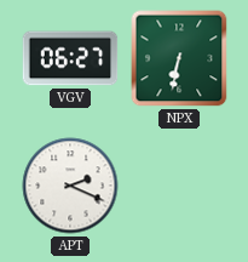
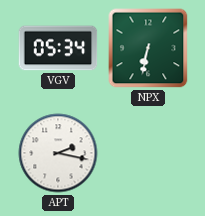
VGV: 06:27 -> 05:34 (58, 48)
APT: 2:19 -> 2:17 (58, 153)
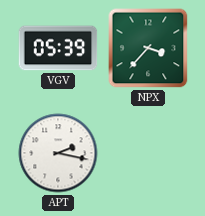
VGV: 05:34 -> 05:39 (58, 48)
NPX: 6:32 -> 3:37 (148, 48)
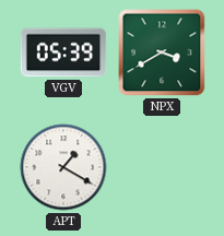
NPX: 3:37 -> 3:40 (162, 52)
APT: 2:17 -> 1:20 (63, 167)
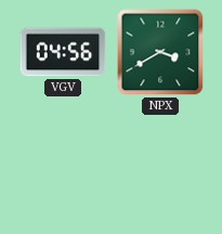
VGV: 05:39 -> 04:56 (63, 52)
APT: 1:20 -> none (63, 167)
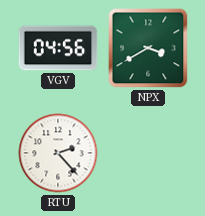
RTU: none -> 2:23 (58, 153)
